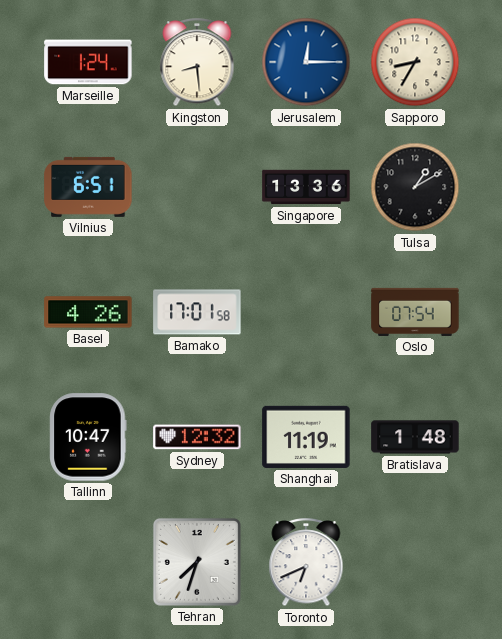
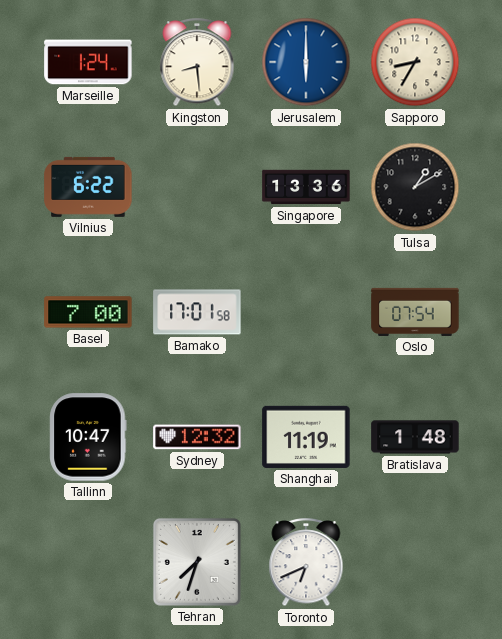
Jerusalem: 12:15 -> 6:00 (306, 62)
Vilnius: 6:51 -> 6:22 (88, 187)
Basel: 4:26 -> 7:00 (88, 312)
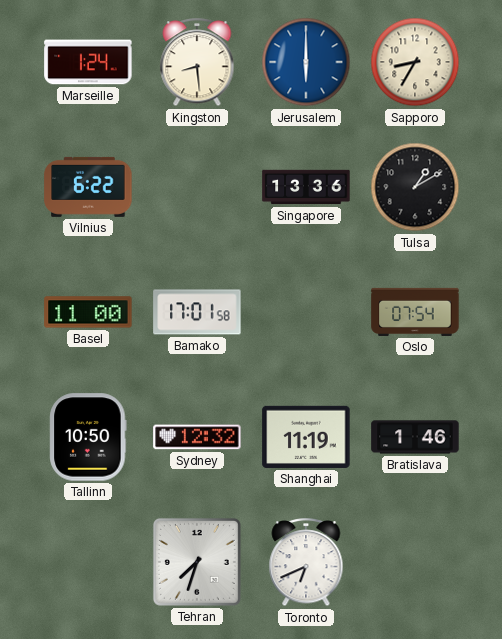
Basel: 7:00 -> 11:00 (88, 312)
Tallinn: 10:47 -> 10:50 (88, 437)
Bratislava: 1:48 -> 1:46 (415, 437)
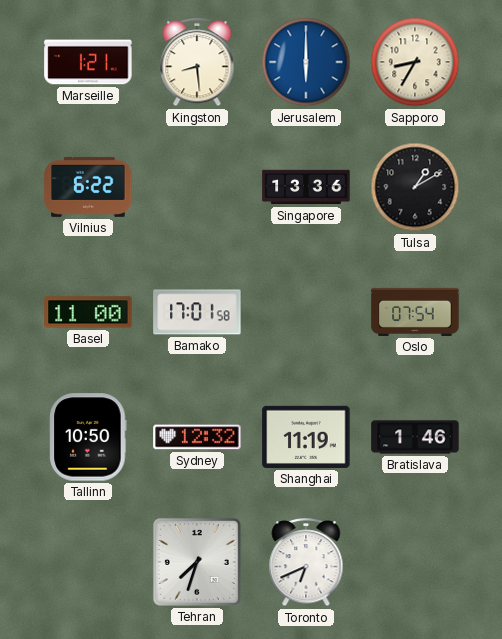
Marseille: 1:24 -> 1:21 (88, 62)
